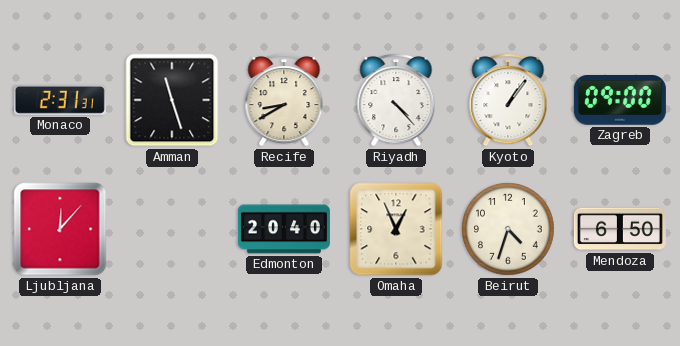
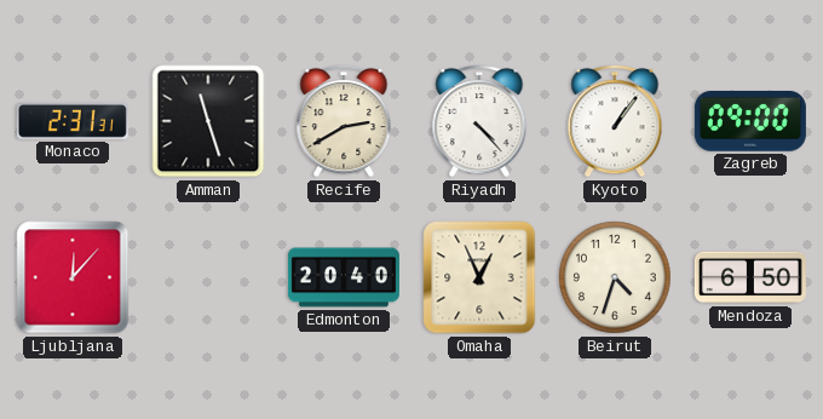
Recife: 8:40 -> 2:40 (344, 121)
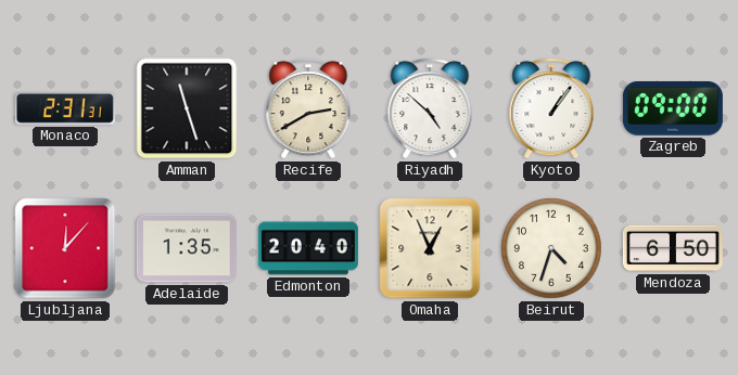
Riyadh: 4:23 -> 4:52 (430, 108)
Adelaide: none -> 1:35 (187, 248)
